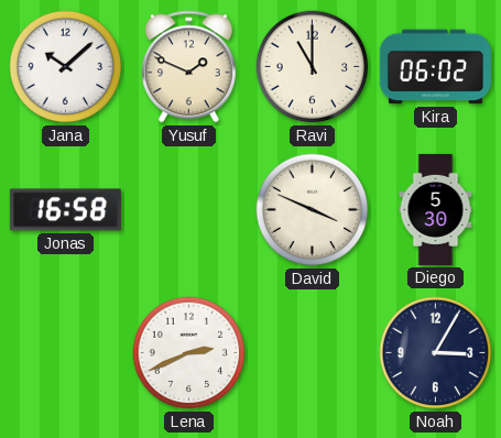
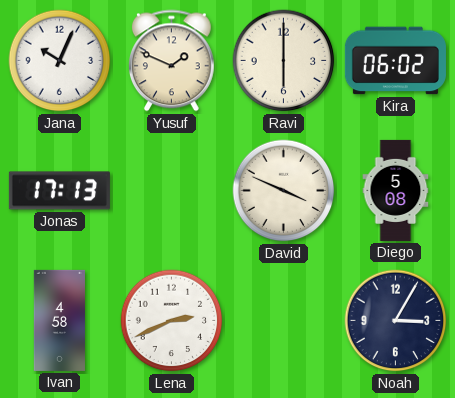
Jana: 10:08 -> 10:04 (60, 61)
Ravi: 11:00 -> 6:00 (284, 61)
Jonas: 16:58 -> 17:13 (59, 191)
Diego: 5:30 -> 5:08 (396, 190)
Ivan: none -> 4:58 (59, 320)
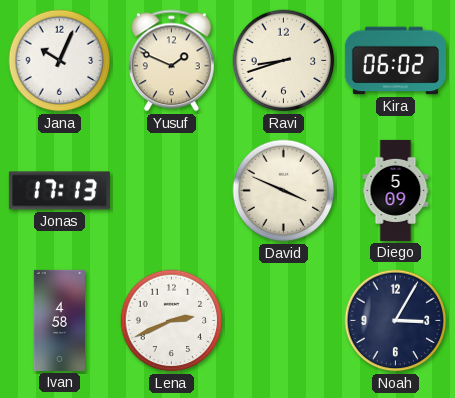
Ravi: 6:00 -> 8:42 (284, 61)
Diego: 5:08 -> 5:09 (396, 190)
